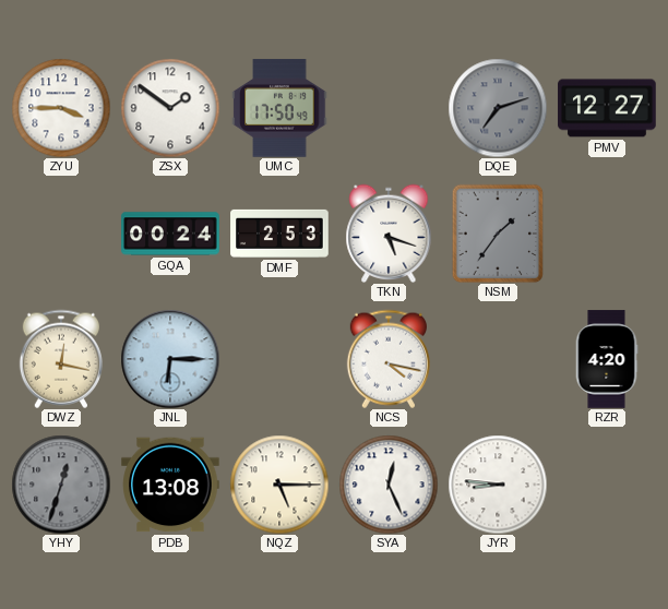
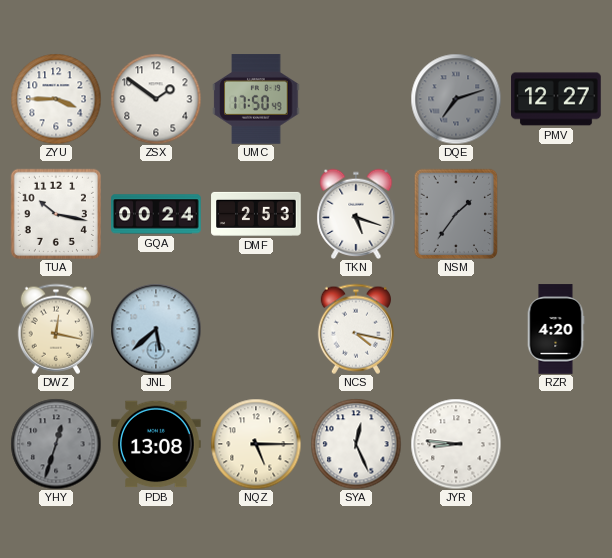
TUA: none -> 10:17 (56, 214)
JNL: 6:15 -> 5:38 (156, 329)
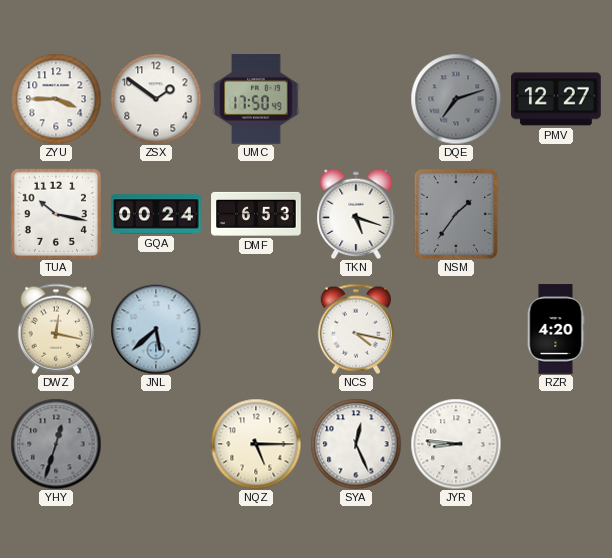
DMF: 2:53 -> 6:53 (256, 214)
PDB: 13:08 -> none (156, 444)
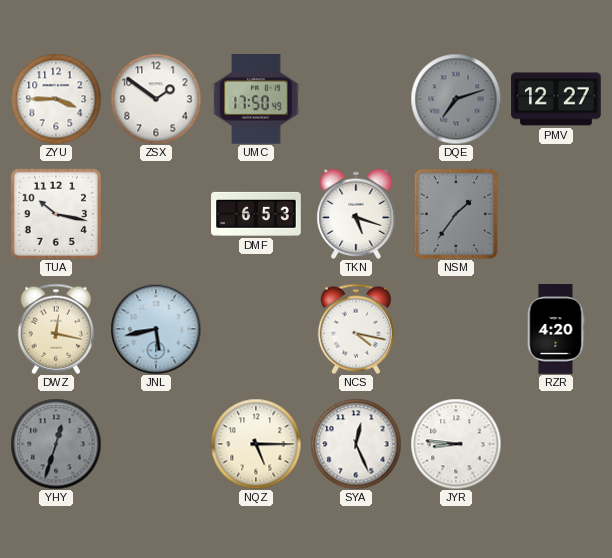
GQA: 00:24 -> none (156, 214)
JNL: 5:38 -> 5:43 (156, 329)
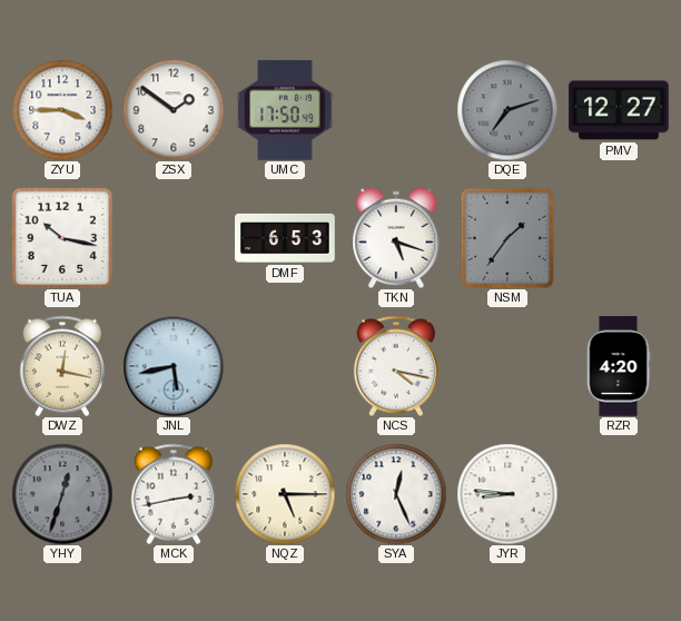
MCK: none -> 2:43 (174, 494)
